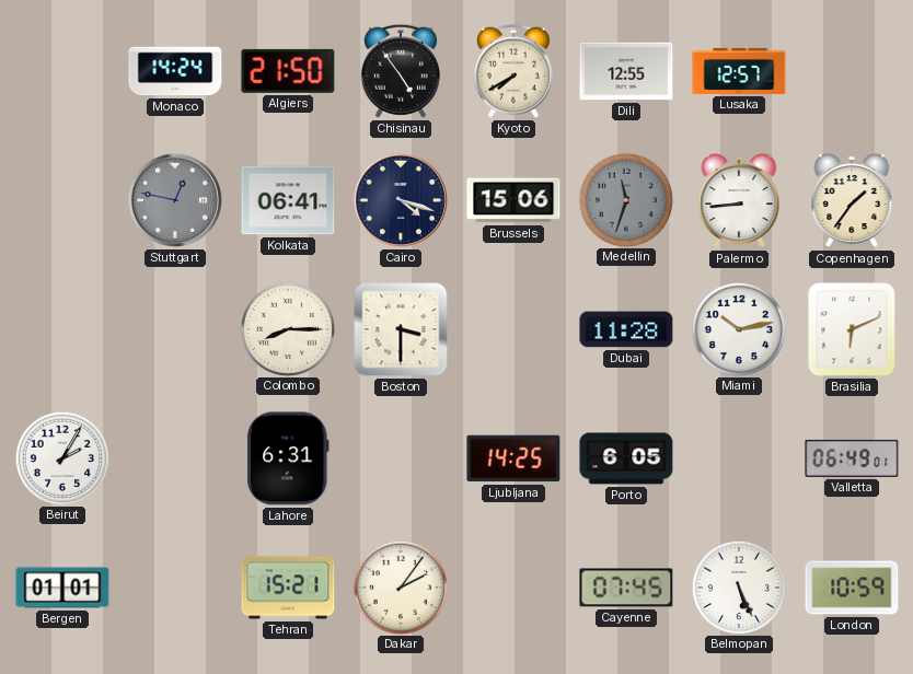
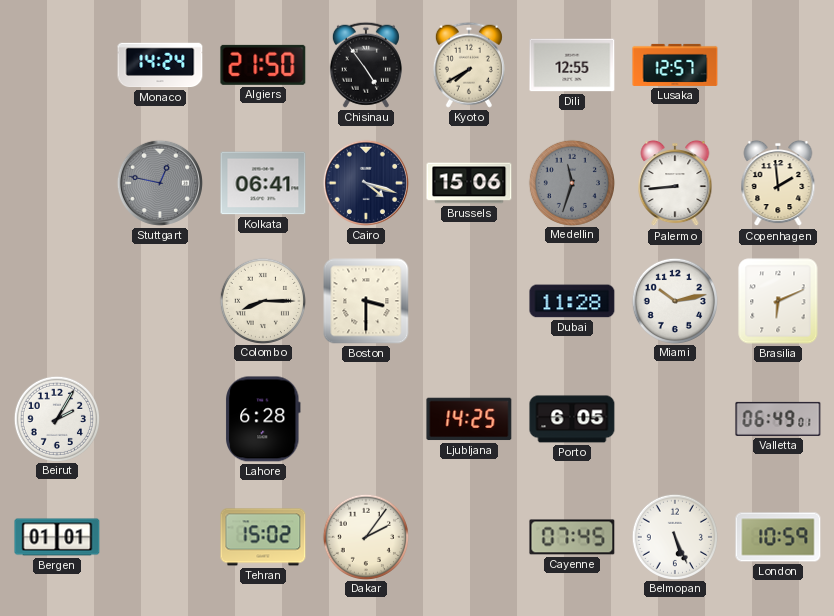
Copenhagen: 1:36 -> 1:59 (778, 183)
Lahore: 6:31 -> 6:28 (264, 419)
Tehran: 15:21 -> 15:02 (263, 537)
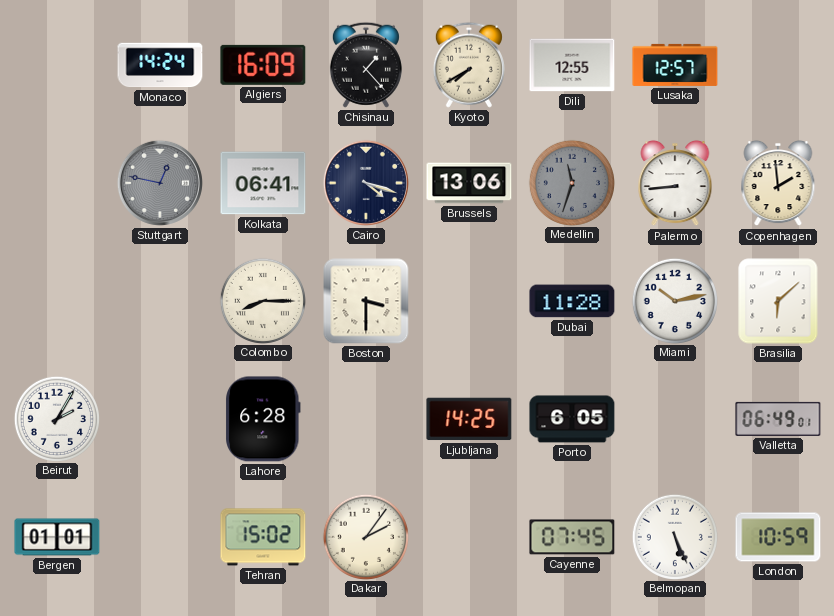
Algiers: 21:50 -> 16:09 (263, 65)
Chisinau: 4:54 -> 1:23 (366, 65)
Brussels: 15:06 -> 13:06 (469, 183)
Brasilia: 6:11 -> 6:08 (778, 301)
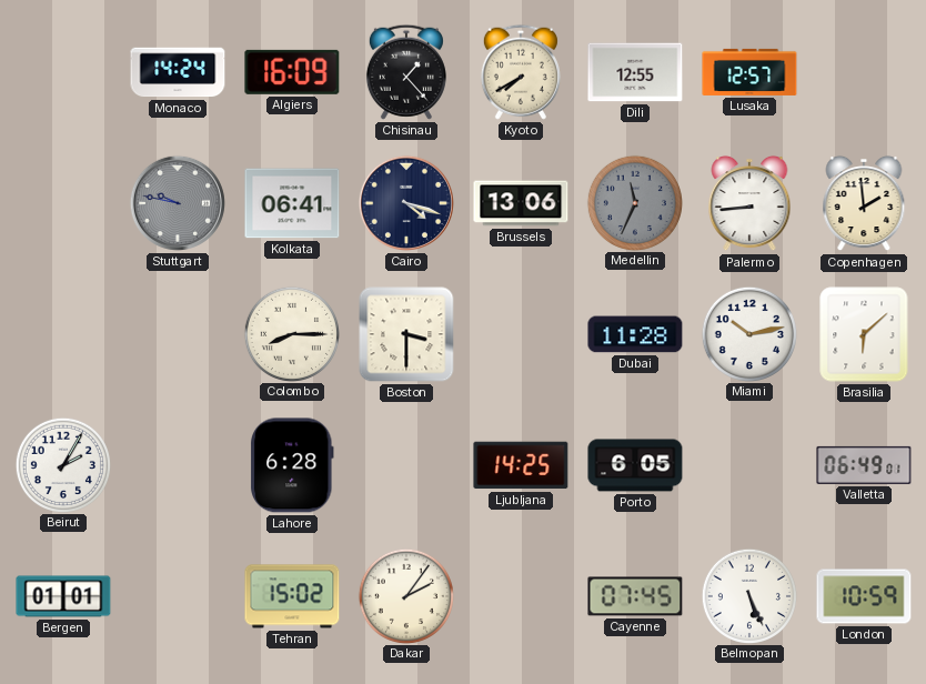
Stuttgart: 12:47 -> 9:47 (178, 203)
Medellin: 11:33 -> 11:34 (634, 202)
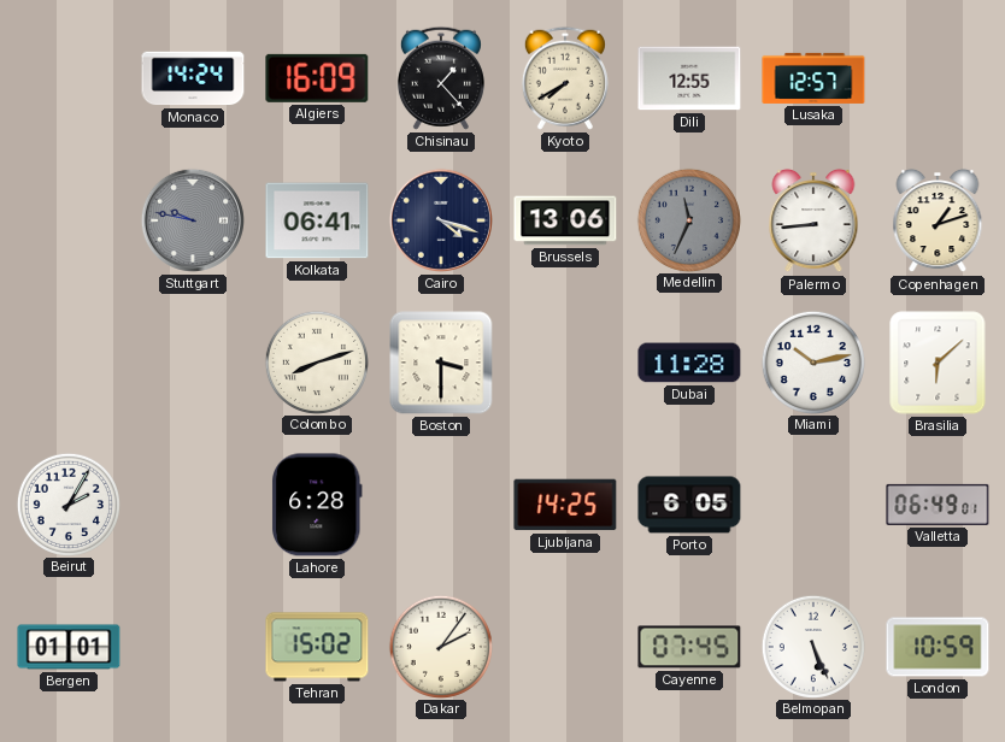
Copenhagen: 1:59 -> 1:12 (938, 220)
Colombo: 8:15 -> 8:12 (316, 361)
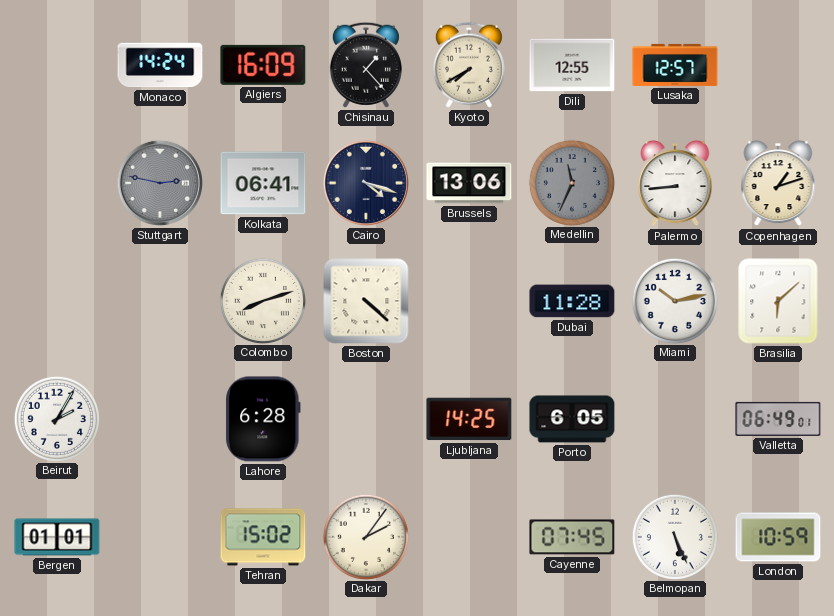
Stuttgart: 9:47 -> 2:47 (160, 183)
Boston: 3:30 -> 4:22 (366, 301)
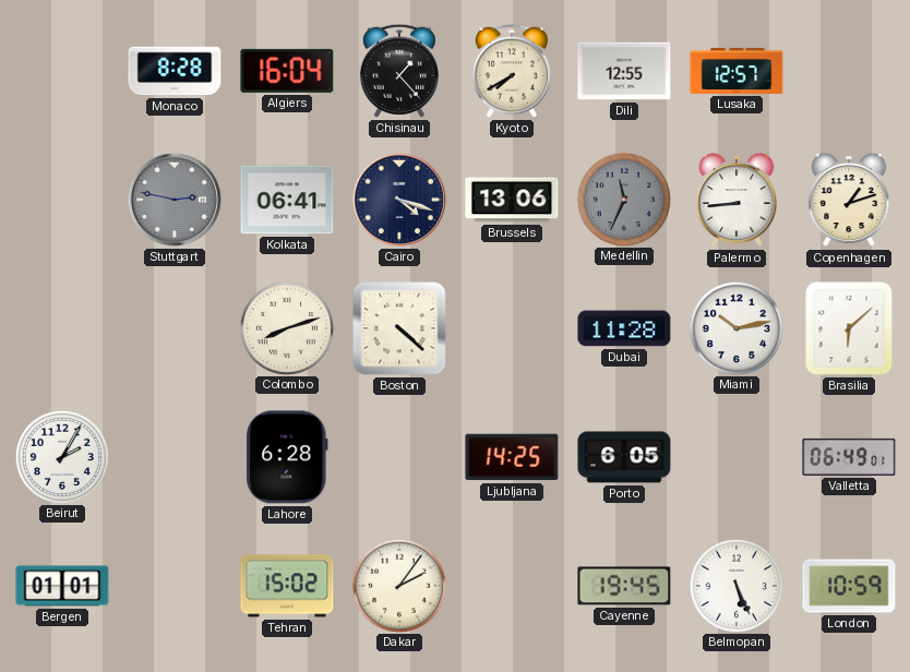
Monaco: 14:24 -> 8:28 (175, 71)
Algiers: 16:09 -> 16:04 (287, 71)
Cayenne: 07:45 -> 19:45 (624, 586)
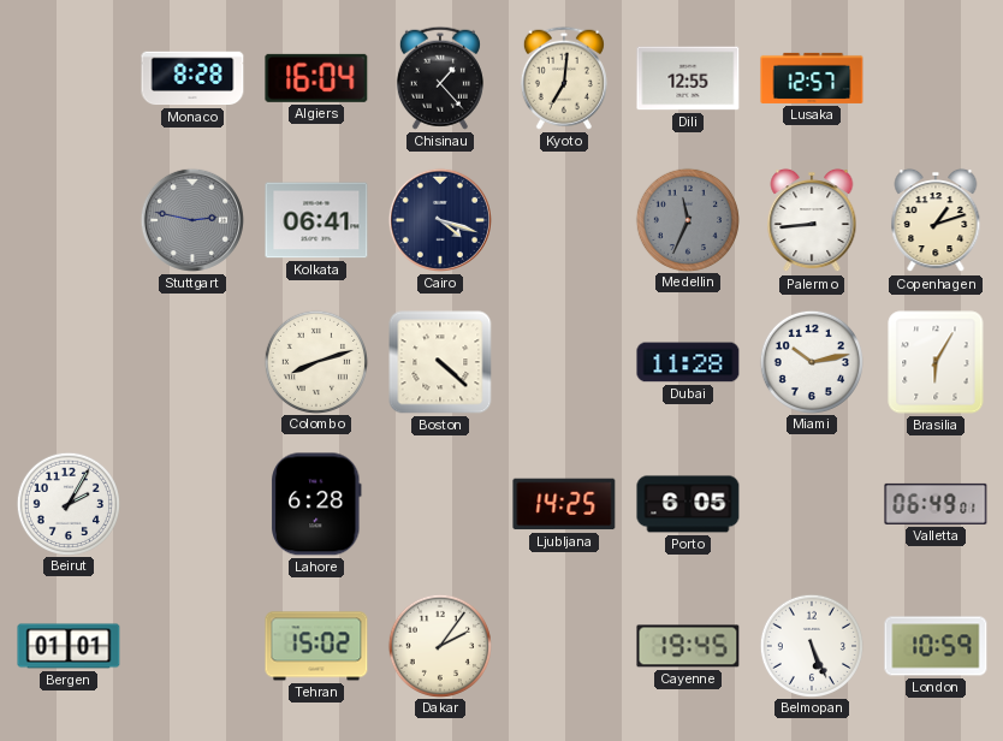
Kyoto: 7:40 -> 7:01 (564, 78)
Brussels: 13:06 -> none (512, 200)
Brasilia: 6:08 -> 6:05 (936, 362)
